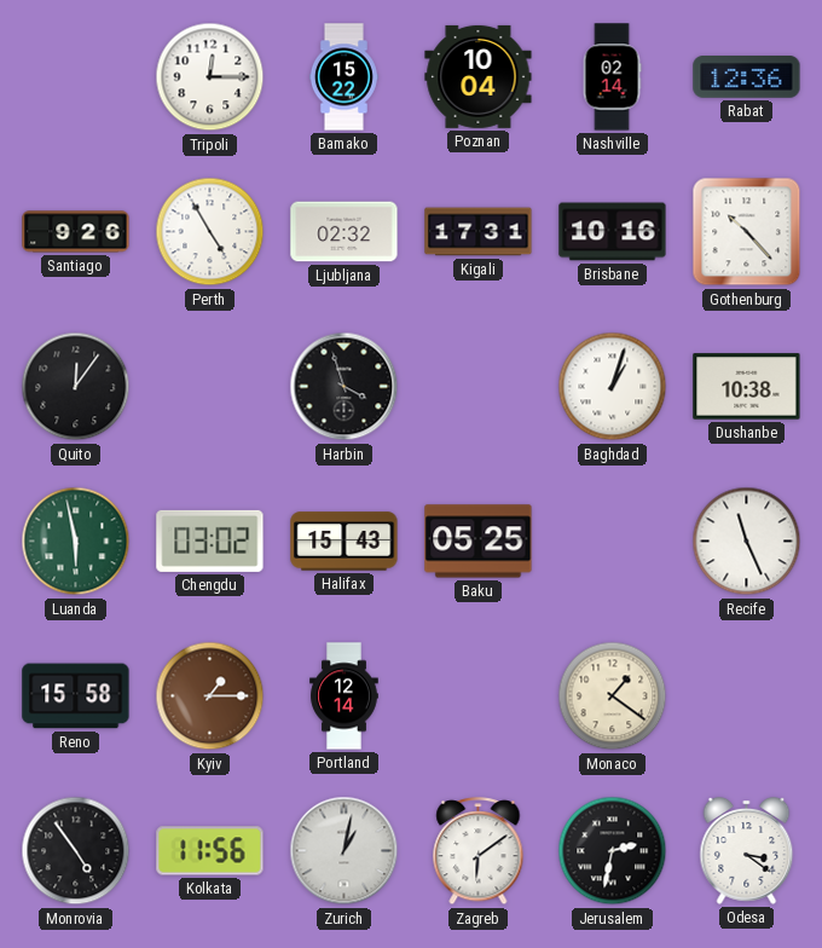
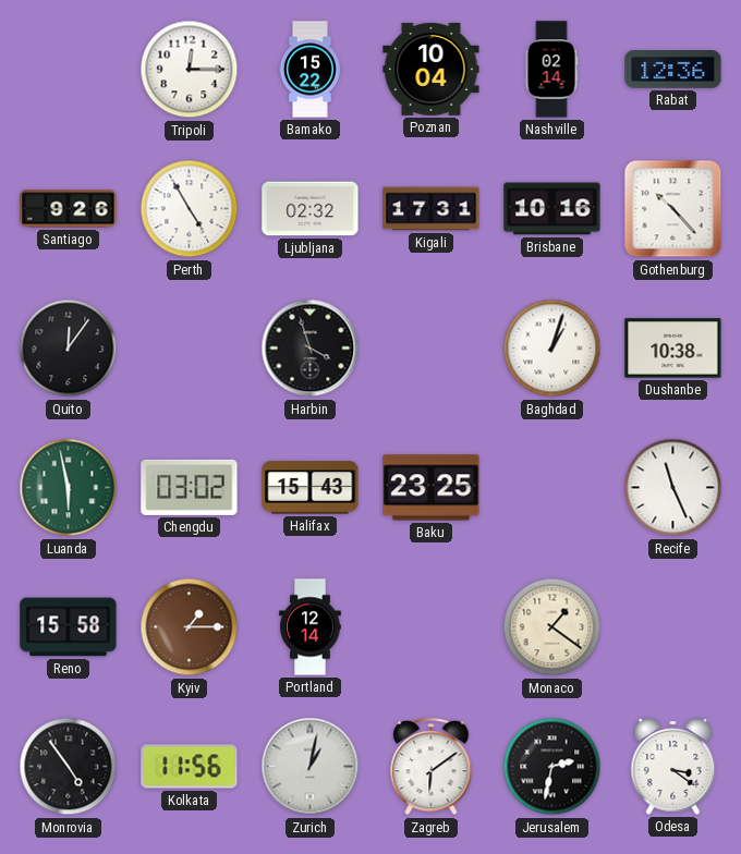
Baku: 05:25 -> 23:25 (432, 488)
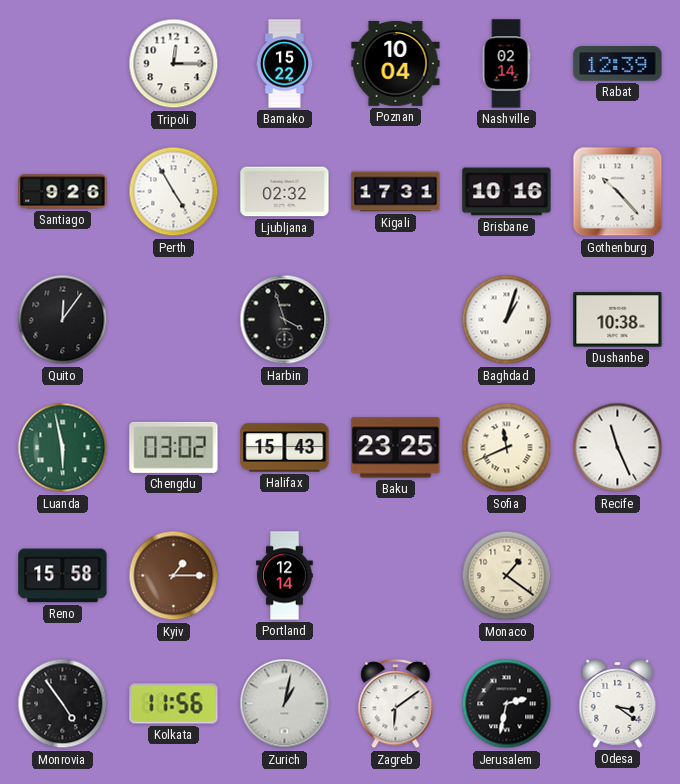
Rabat: 12:36 -> 12:39 (618, 64)
Sofia: none -> 11:41 (507, 448)
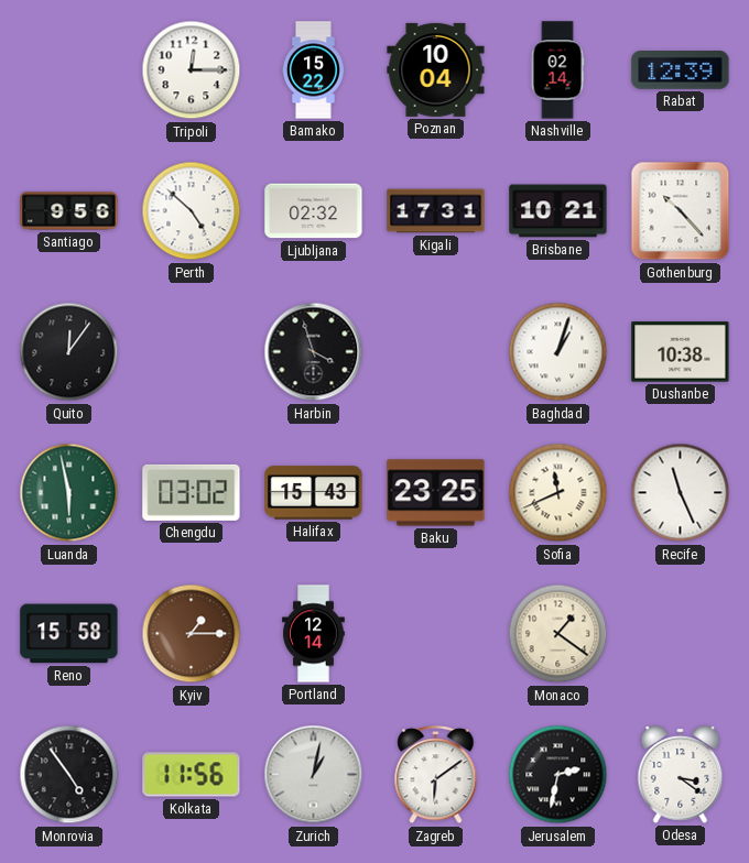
Santiago: 9:26 -> 9:56 (69, 211)
Perth: 4:55 -> 4:52 (192, 211)
Brisbane: 10:16 -> 10:21 (558, 211)
